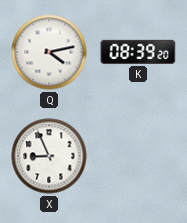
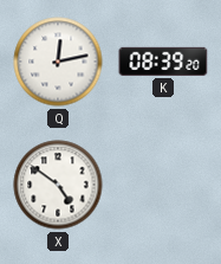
Q: 4:13 -> 12:13 (58, 62)
X: 8:56 -> 4:51 (58, 185)
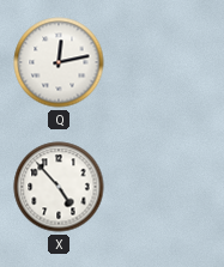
K: 08:39 -> none (163, 62)
X: 4:51 -> 4:53 (59, 187)
